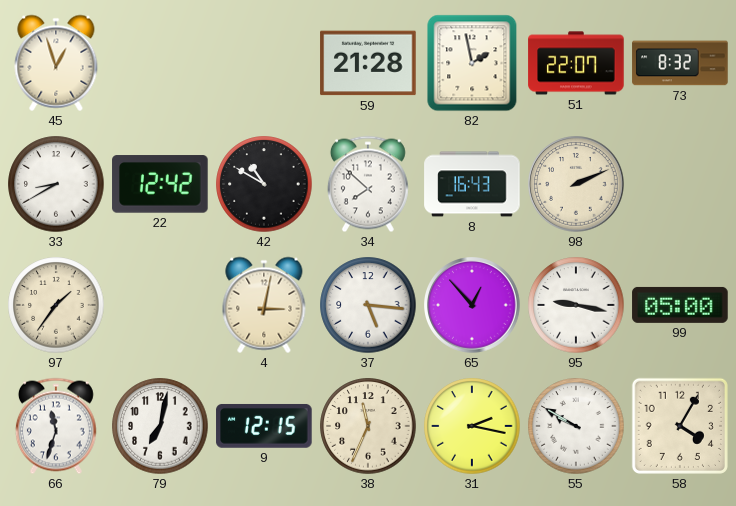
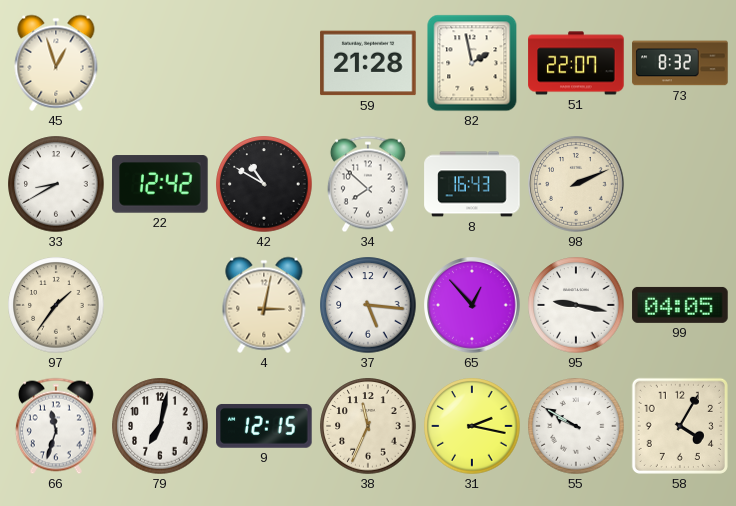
99: 05:00 -> 04:05 (680, 305)
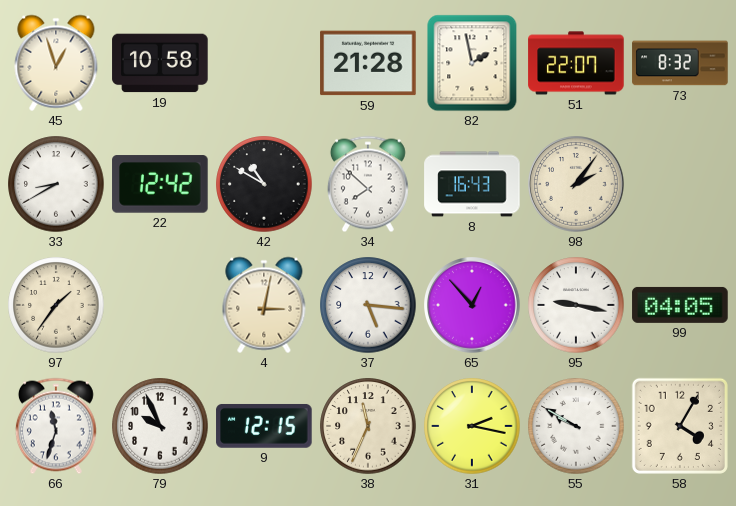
19: none -> 10:58 (160, 63)
98: 2:11 -> 2:06 (576, 184)
79: 7:02 -> 9:56 (160, 426)
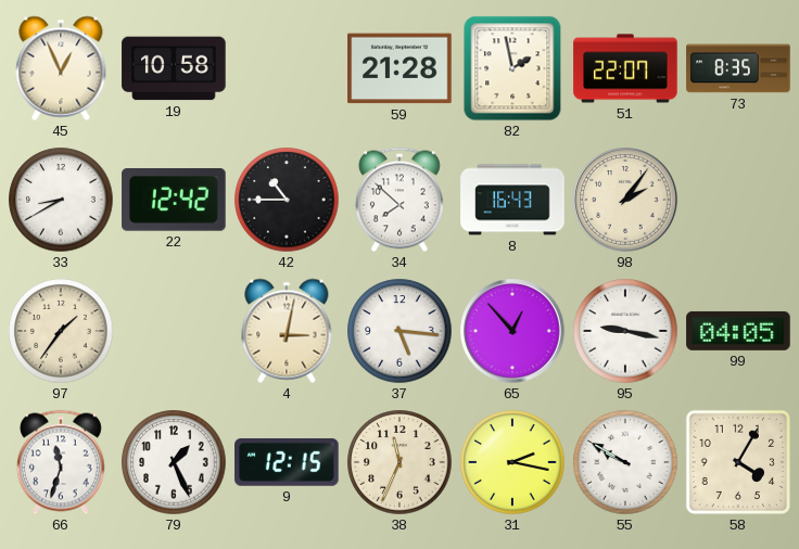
45: 12:57 -> 12:56 (61, 68)
73: 8:32 -> 8:35 (738, 68)
42: 10:50 -> 10:45 (287, 200)
79: 9:56 -> 1:26 (174, 462)
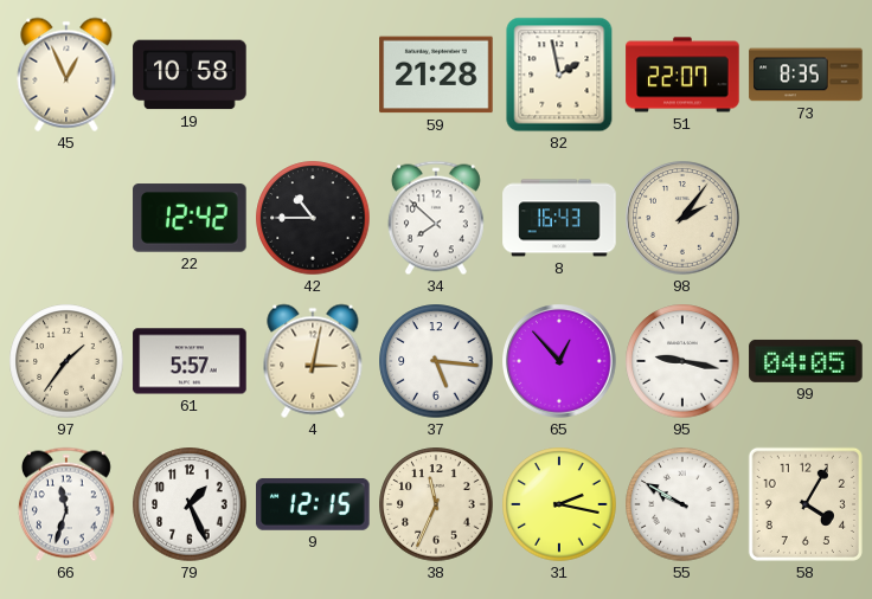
33: 8:40 -> none (61, 200)
61: none -> 5:57 (190, 361)
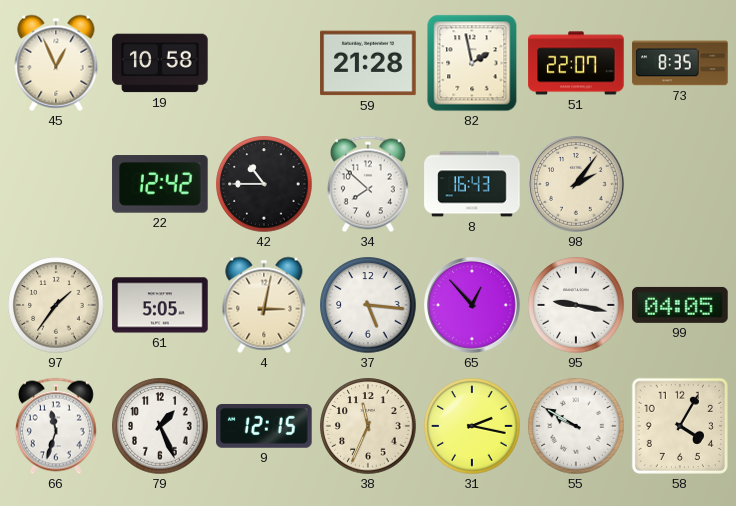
61: 5:57 -> 5:05 (160, 305)
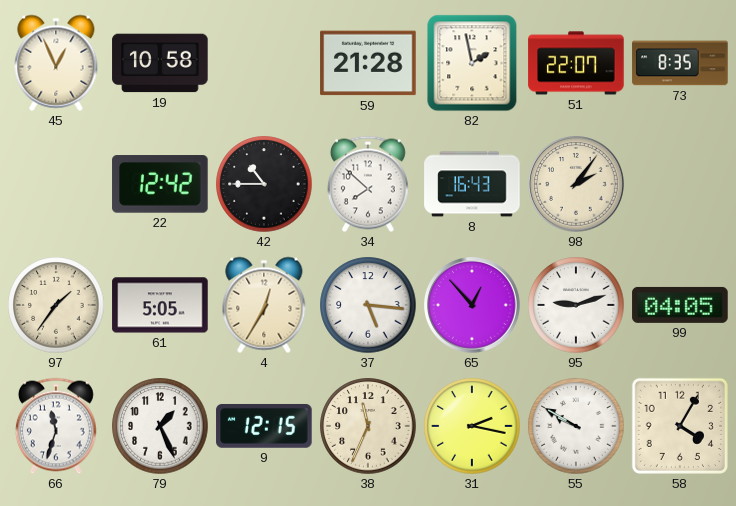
4: 3:02 -> 12:35 (264, 305)
95: 9:17 -> 9:12 (576, 305)
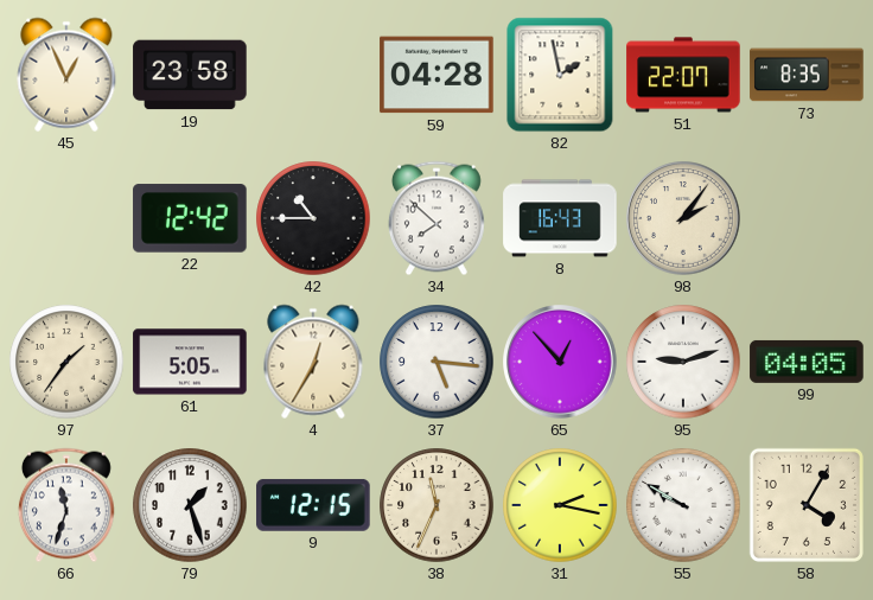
19: 10:58 -> 23:58 (190, 75)
59: 21:28 -> 04:28 (436, 75)
79: 1:26 -> 1:27 (190, 505)
